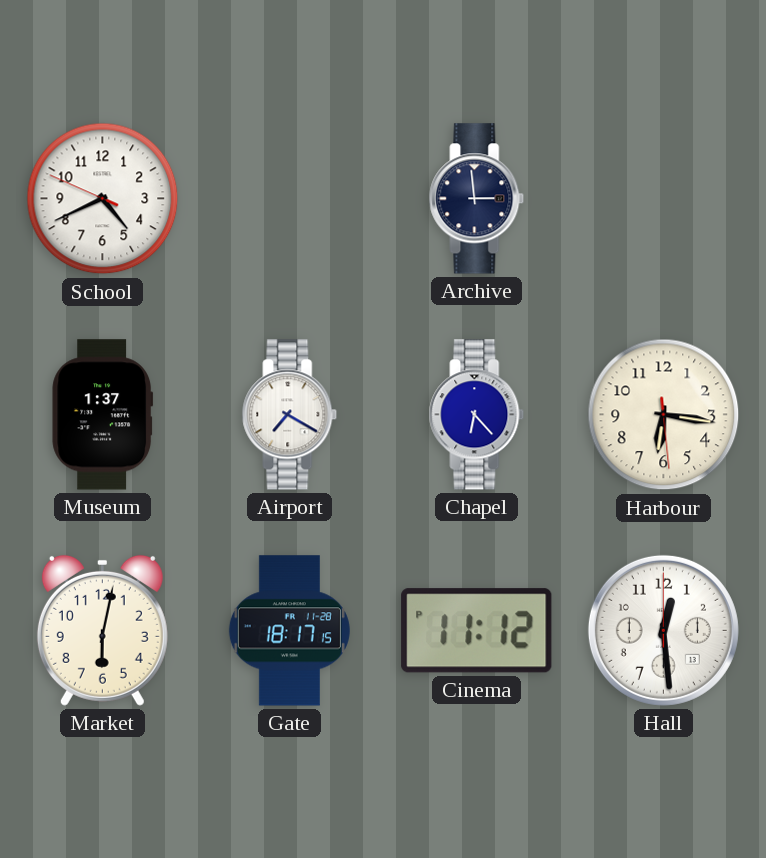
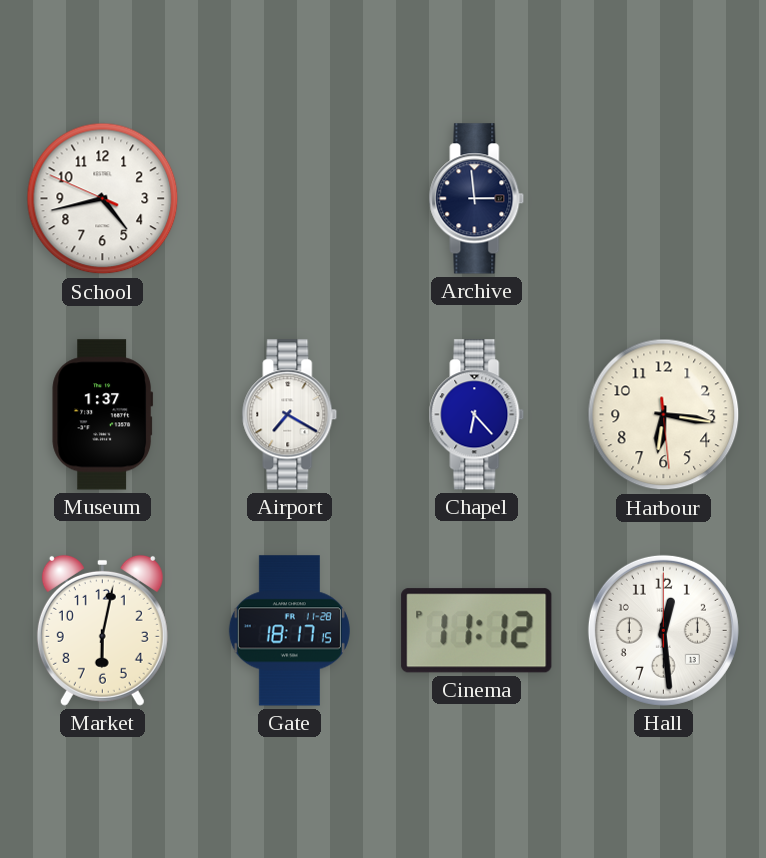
School: 4:40 -> 4:42 (103, 199)
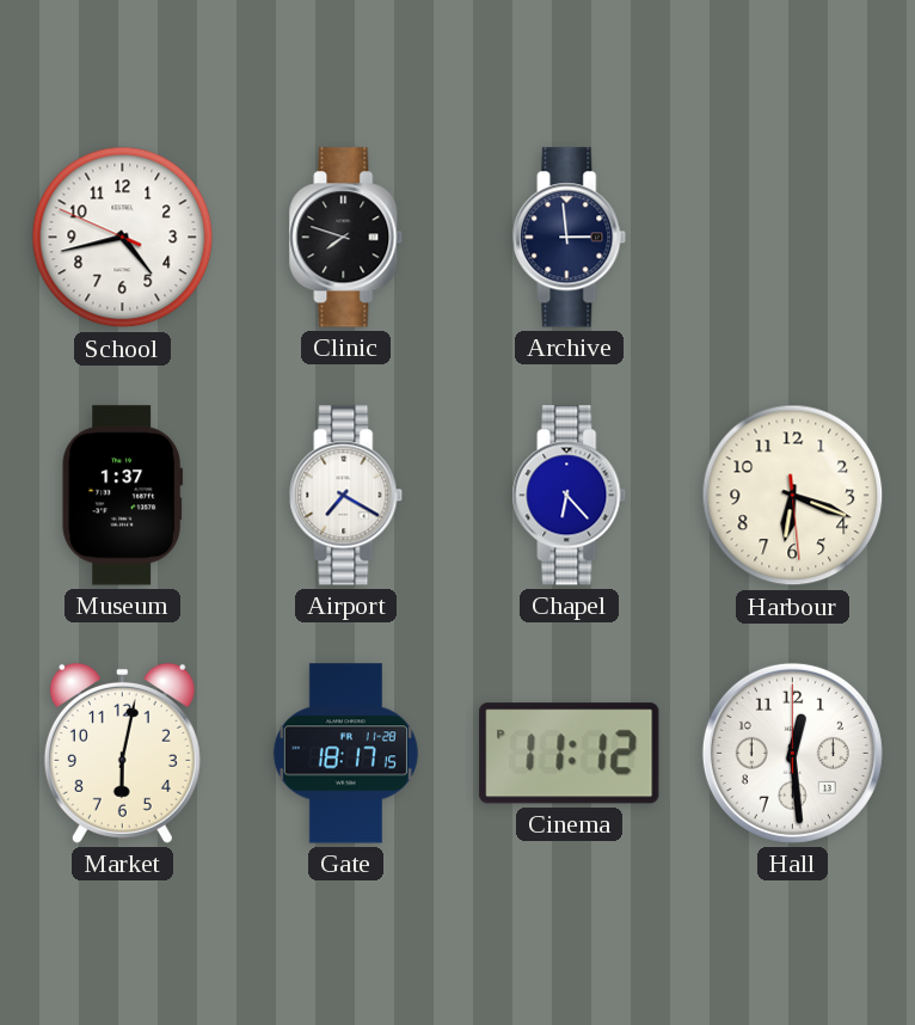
Clinic: none -> 7:48 (346, 238)
Harbour: 6:16 -> 6:18 (793, 496)
